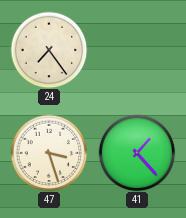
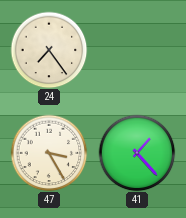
47: 3:27 -> 3:25 (49, 153)
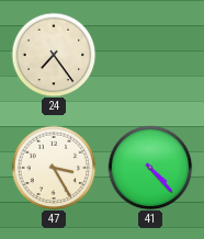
41: 1:23 -> 4:23 (150, 168)
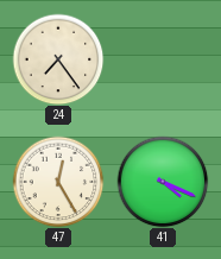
47: 3:25 -> 12:25 (58, 182)
41: 4:23 -> 4:19 (163, 182)
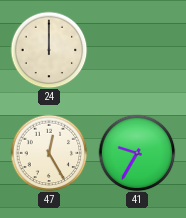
24: 7:24 -> 12:00 (49, 50)
41: 4:19 -> 9:35 (137, 153)
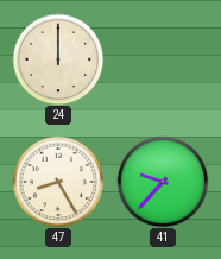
47: 12:25 -> 8:25 (58, 182)
41: 9:35 -> 9:37 (163, 182)
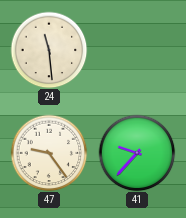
24: 12:00 -> 11:29 (49, 50)
47: 8:25 -> 9:24 (49, 153)
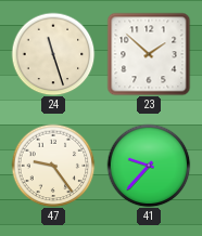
24: 11:29 -> 11:27 (53, 54)
23: none -> 1:52 (149, 54)
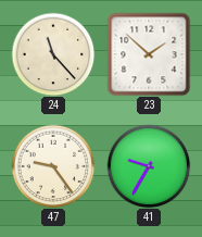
24: 11:27 -> 11:23 (53, 54)
41: 9:37 -> 9:35 (149, 166)
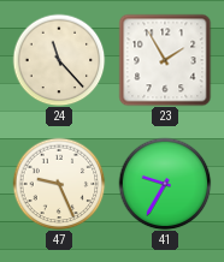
23: 1:52 -> 1:55 (165, 60)
47: 9:24 -> 9:26 (59, 184)
